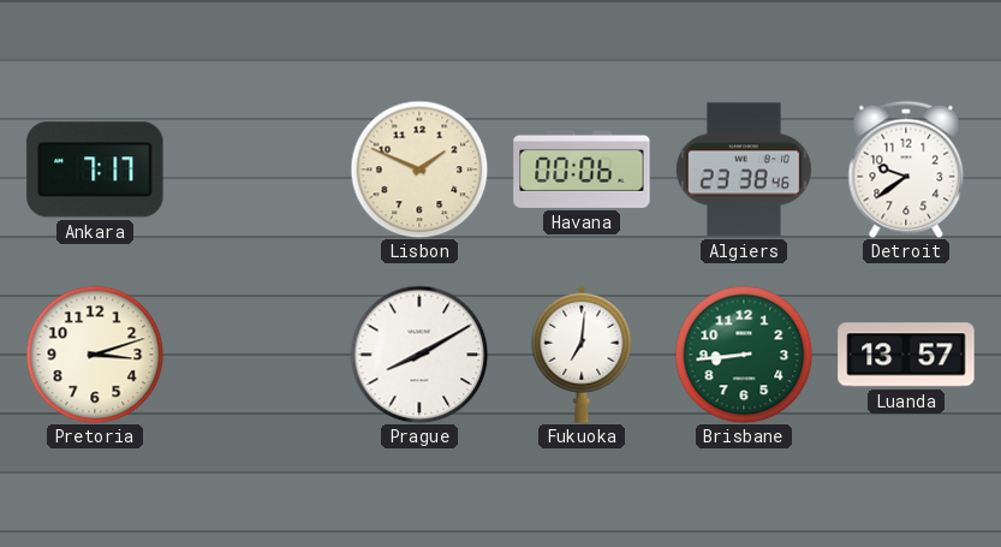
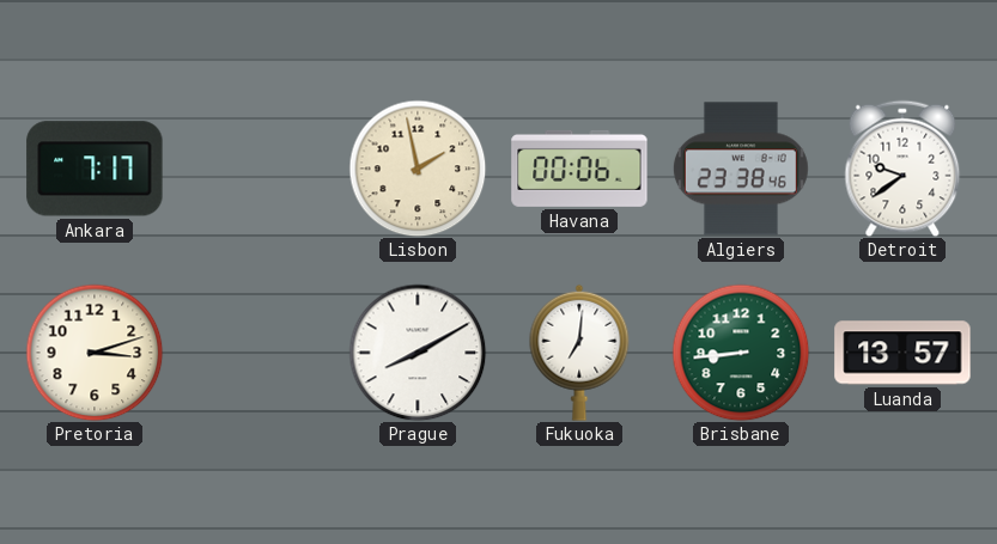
Lisbon: 1:49 -> 1:58 (418, 169)
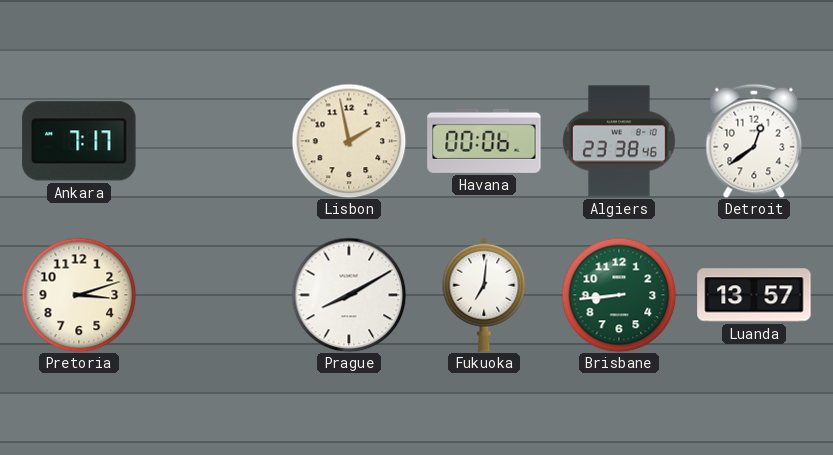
Detroit: 9:39 -> 12:39 (754, 141)
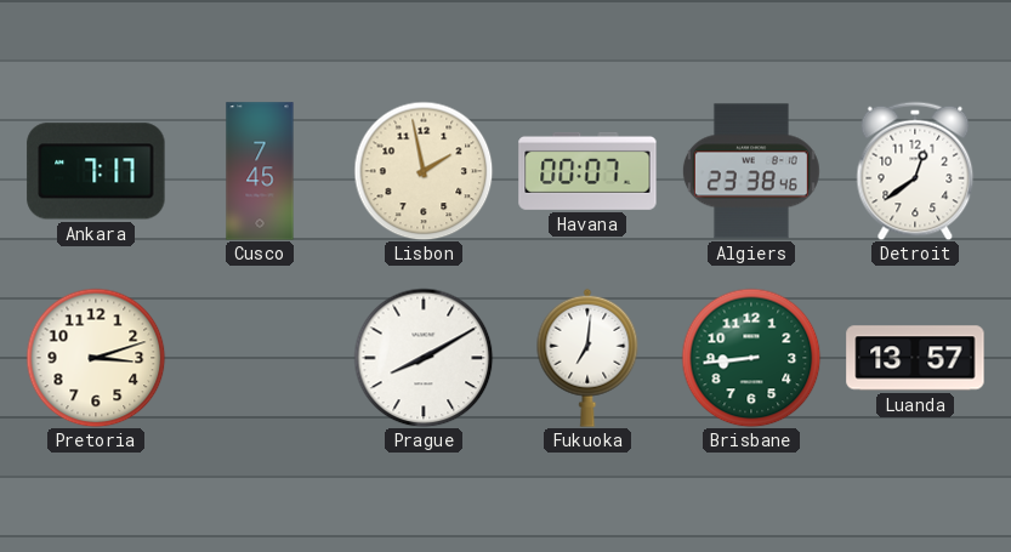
Cusco: none -> 7:45 (260, 171)
Havana: 00:06 -> 00:07 (587, 171)
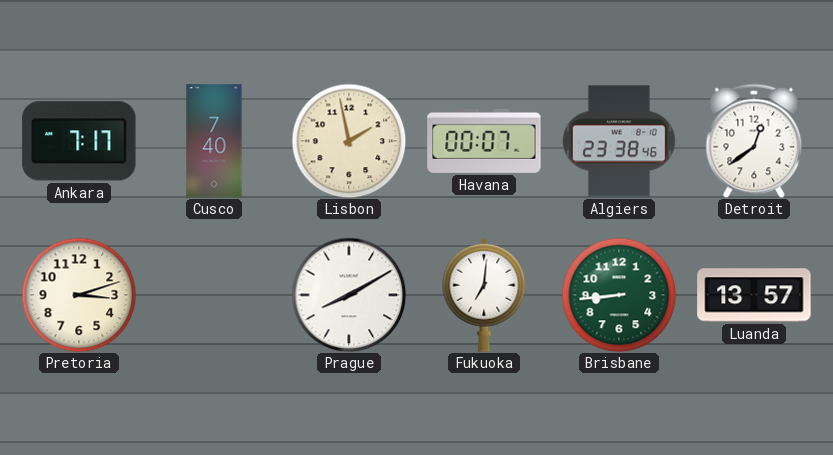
Cusco: 7:45 -> 7:40 (214, 141)
